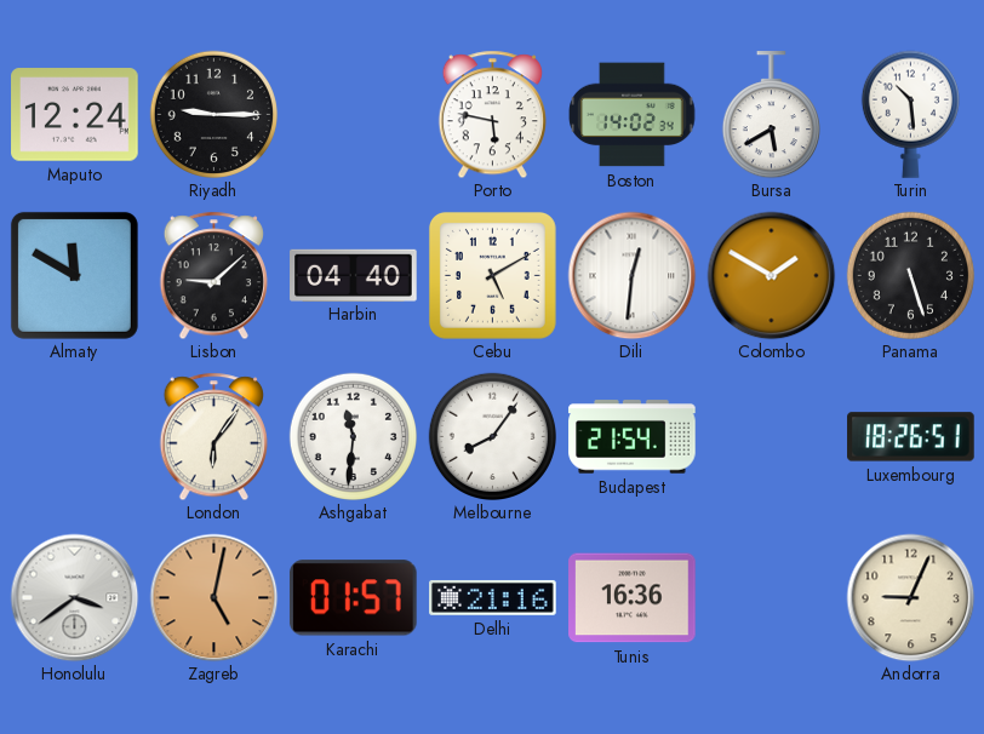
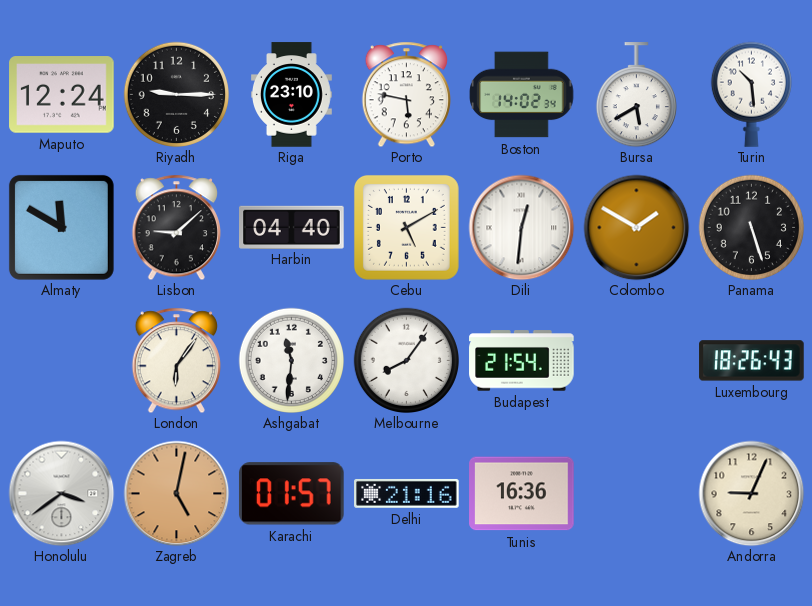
Riga: none -> 23:10 (291, 95)
Luxembourg: 18:26:51 -> 18:26:43 (752, 361)
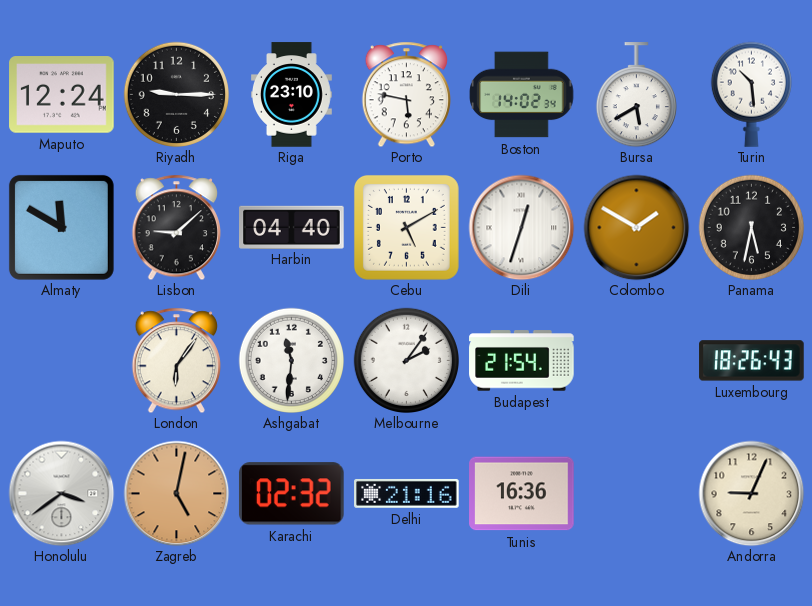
Dili: 12:31 -> 12:33 (521, 227)
Panama: 5:27 -> 5:32 (751, 227)
Melbourne: 8:06 -> 2:06 (406, 360)
Karachi: 01:57 -> 02:32 (291, 494)
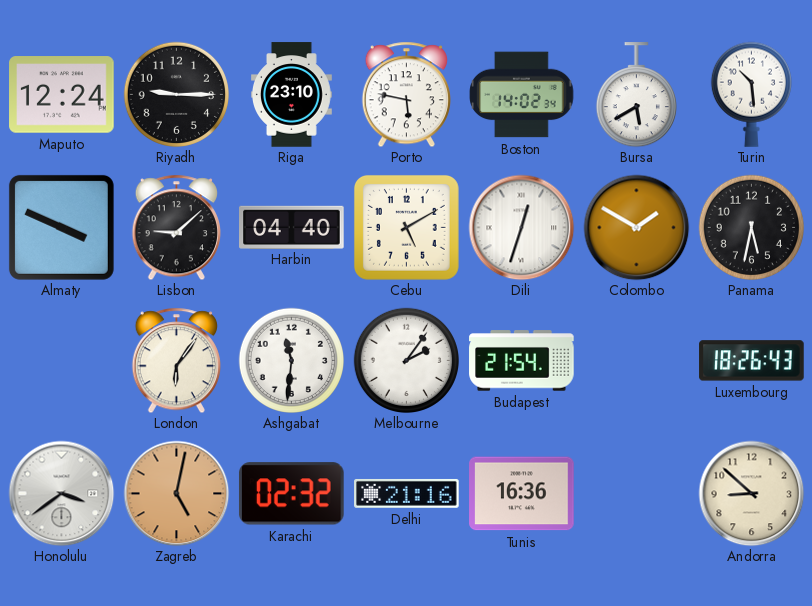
Almaty: 11:50 -> 3:49 (61, 227)
Andorra: 9:04 -> 8:52 (751, 493)
